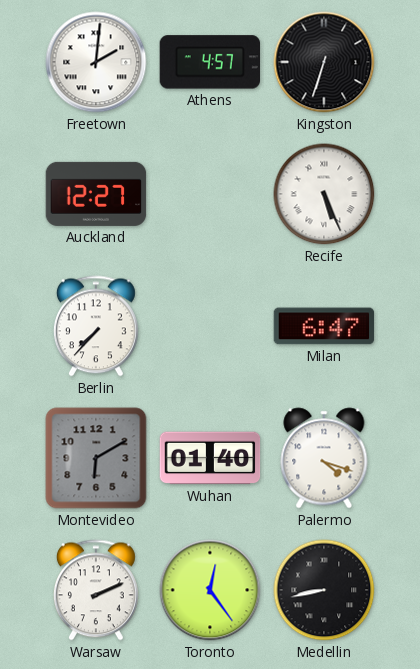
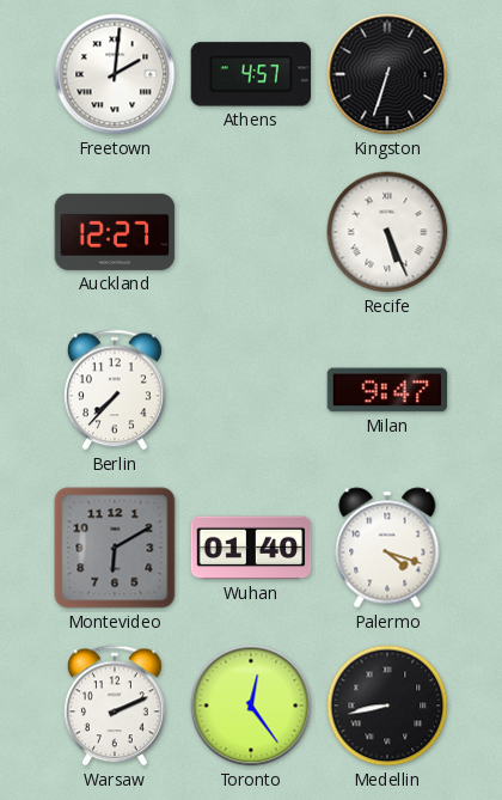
Milan: 6:47 -> 9:47 (387, 390)
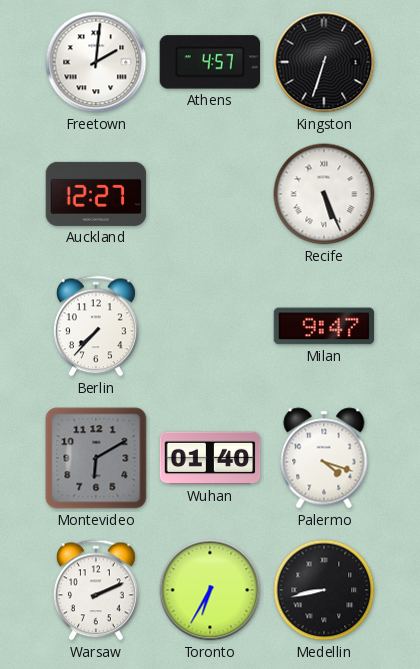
Toronto: 12:24 -> 6:35 (210, 590)
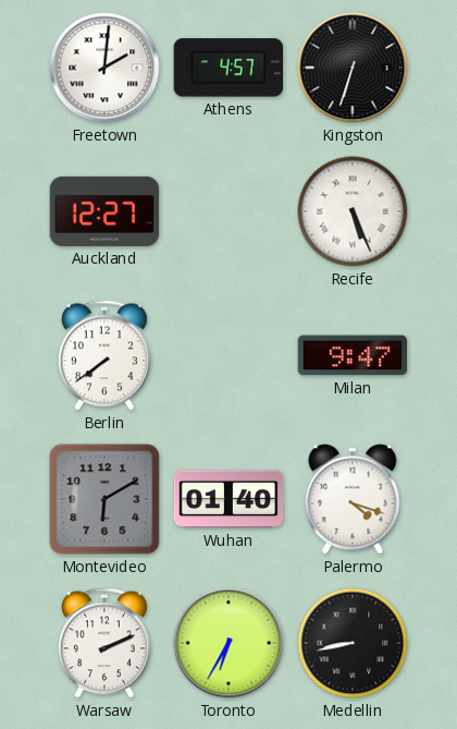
Berlin: 7:37 -> 7:39 (104, 355)
